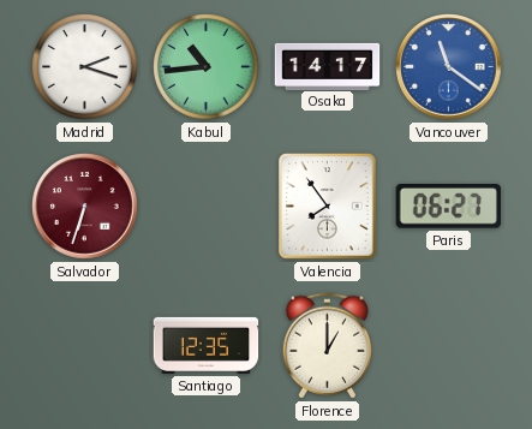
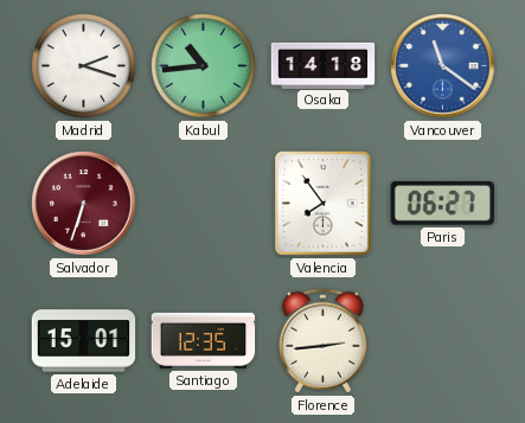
Osaka: 14:17 -> 14:18 (324, 65)
Adelaide: none -> 15:01 (84, 341)
Florence: 1:00 -> 2:44 (322, 341)
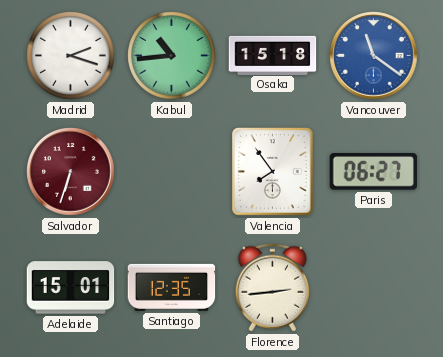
Osaka: 14:18 -> 15:18 (273, 55)
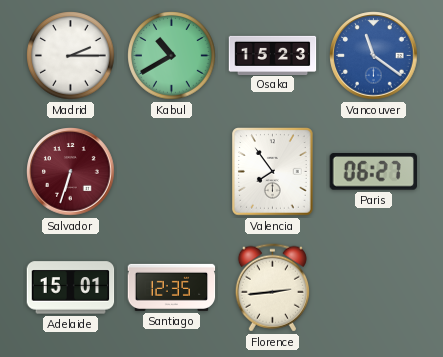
Madrid: 2:18 -> 2:15 (71, 56)
Kabul: 10:44 -> 10:40 (172, 56)
Osaka: 15:18 -> 15:23 (273, 55)
